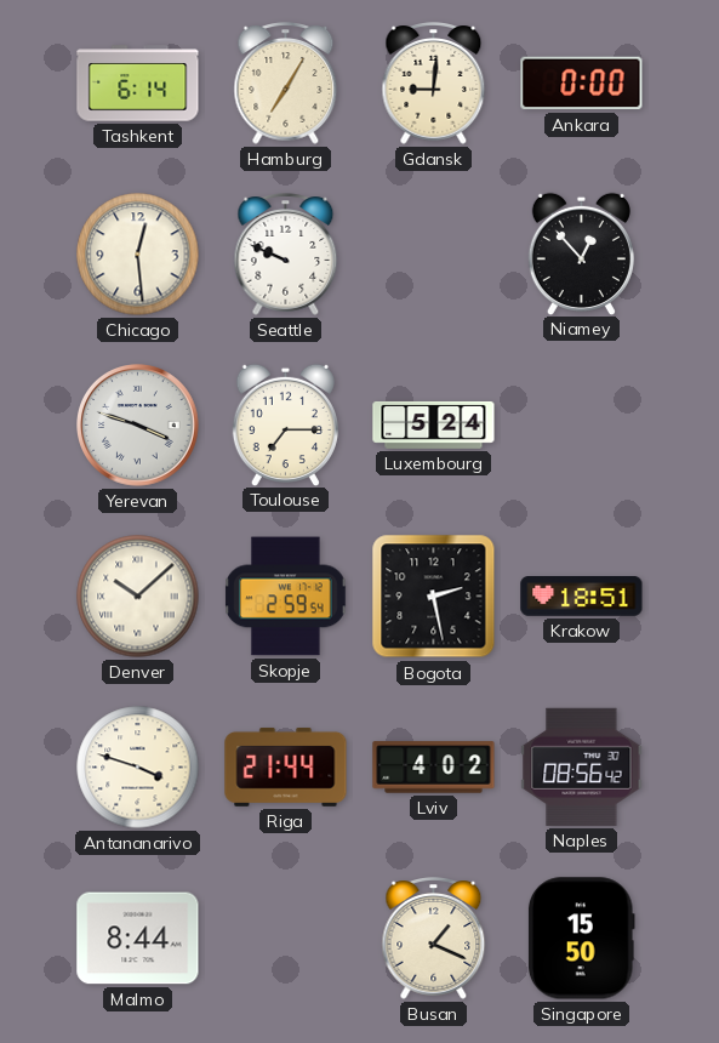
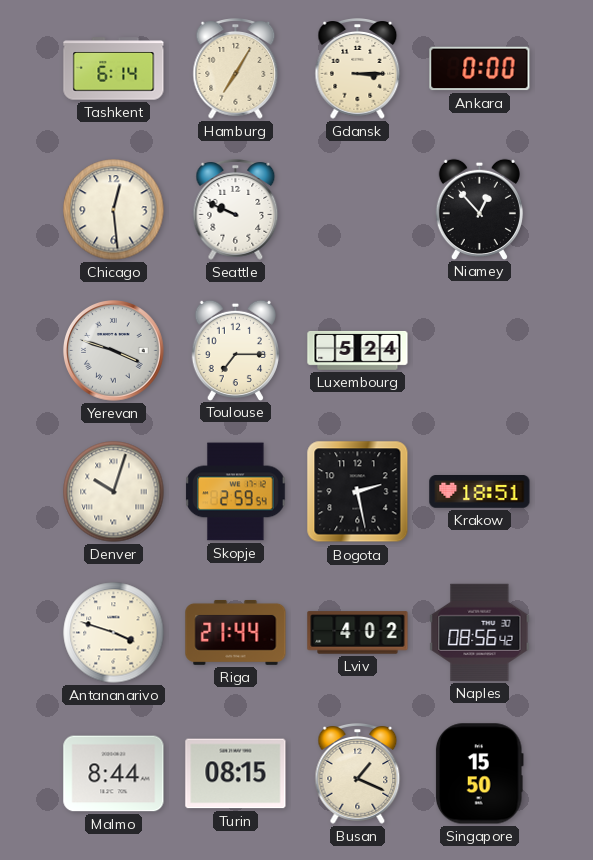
Gdansk: 9:01 -> 3:15 (358, 69)
Denver: 10:08 -> 10:03 (114, 492)
Turin: none -> 08:15 (236, 774)
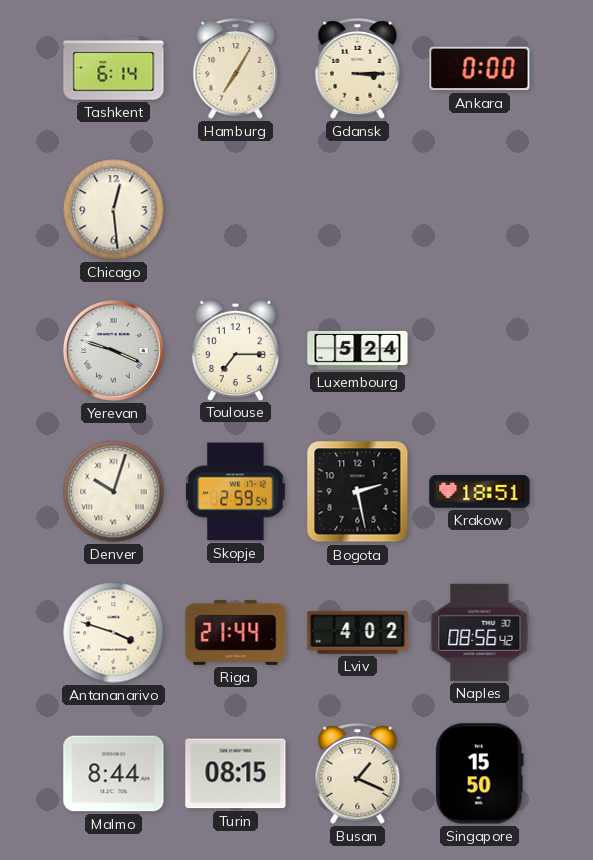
Seattle: 9:49 -> none (236, 210)
Niamey: 12:53 -> none (479, 209)
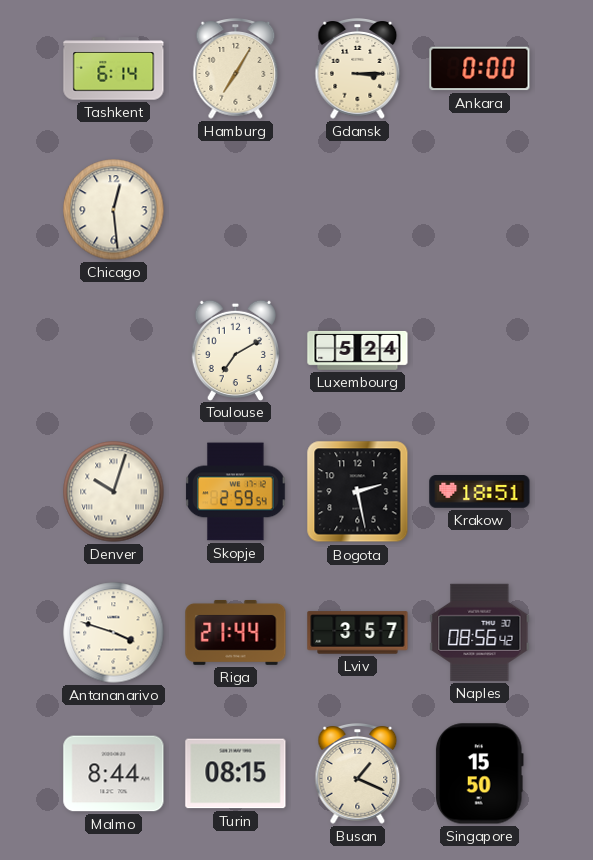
Yerevan: 3:48 -> none (114, 351)
Toulouse: 7:15 -> 7:10 (235, 350)
Lviv: 4:02 -> 3:57 (358, 633)
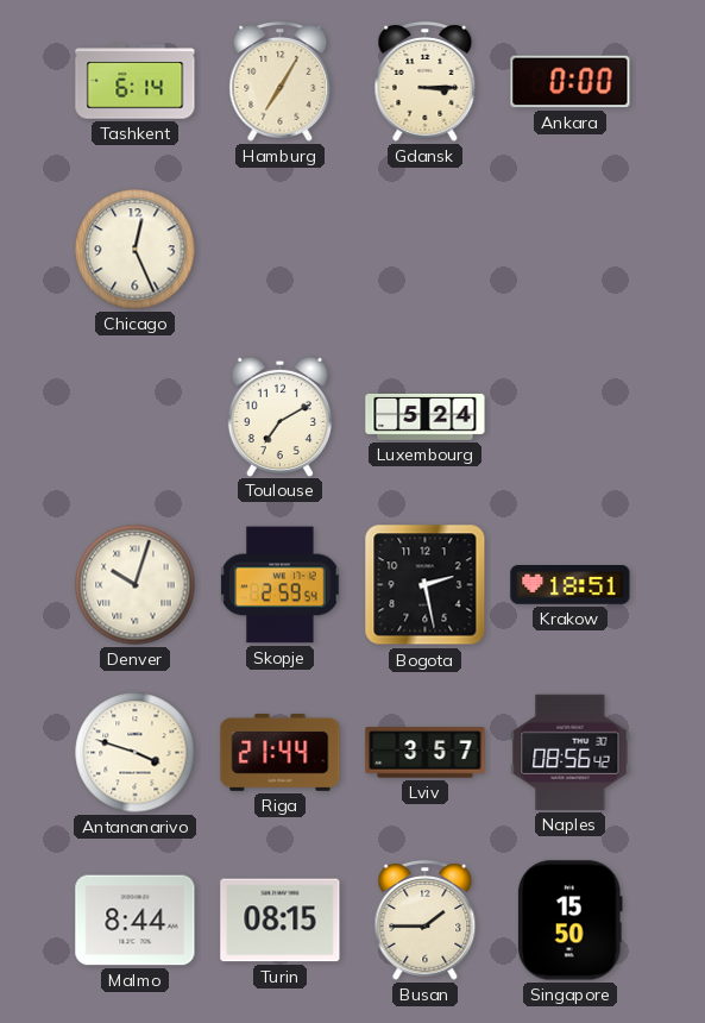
Chicago: 12:29 -> 12:26 (136, 250)
Busan: 1:19 -> 1:45 (426, 921)
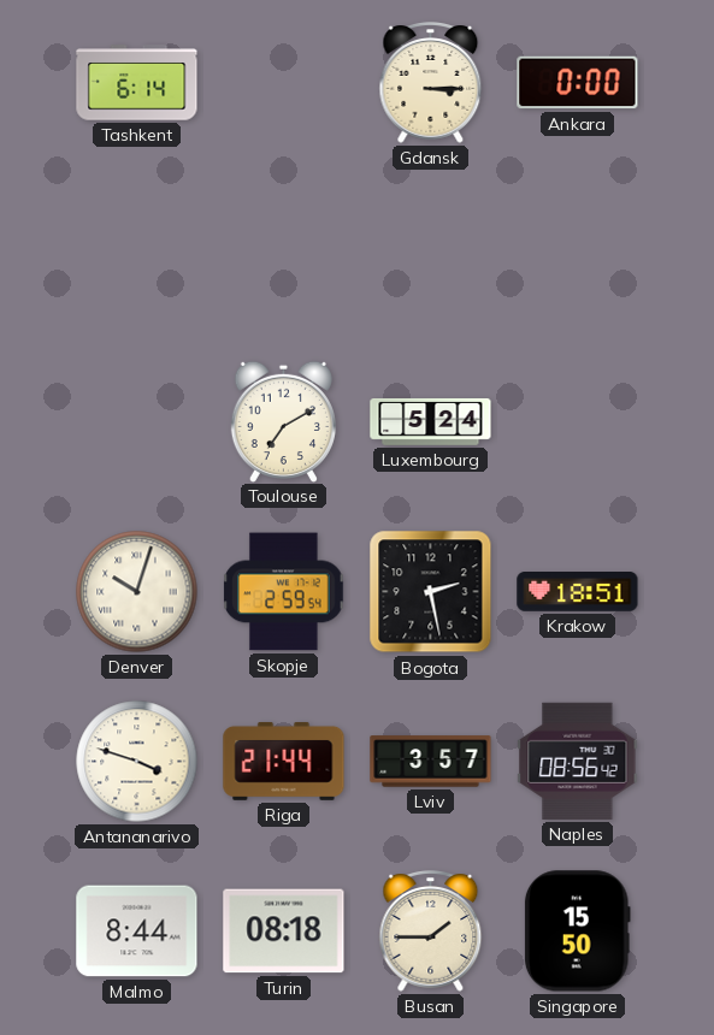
Hamburg: 7:05 -> none (281, 82)
Chicago: 12:26 -> none (136, 250)
Turin: 08:15 -> 08:18 (284, 931)
